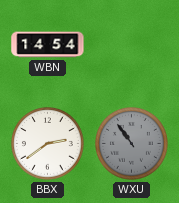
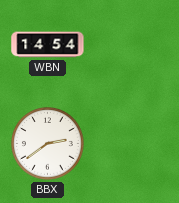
WXU: 10:54 -> none (132, 144)
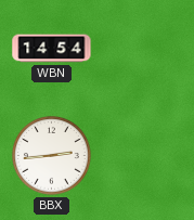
BBX: 2:39 -> 2:44 (52, 156)
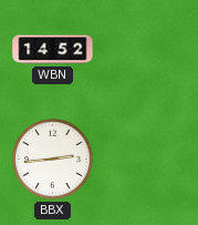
WBN: 14:54 -> 14:52 (53, 50)
